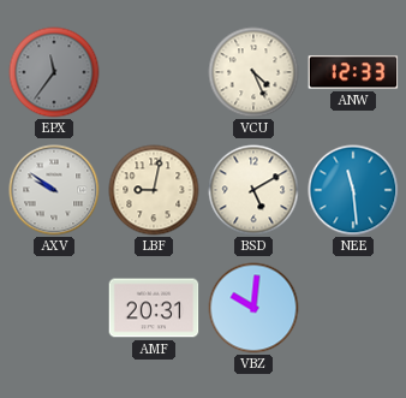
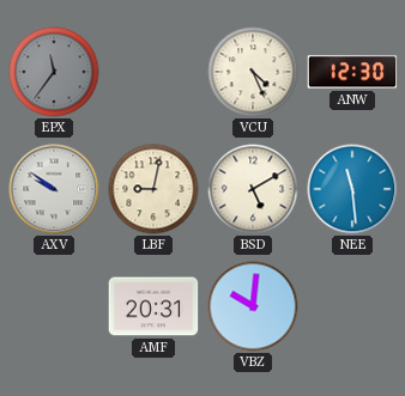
ANW: 12:33 -> 12:30 (352, 72)
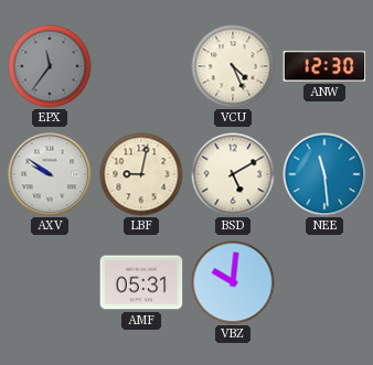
AMF: 20:31 -> 05:31 (141, 282)
